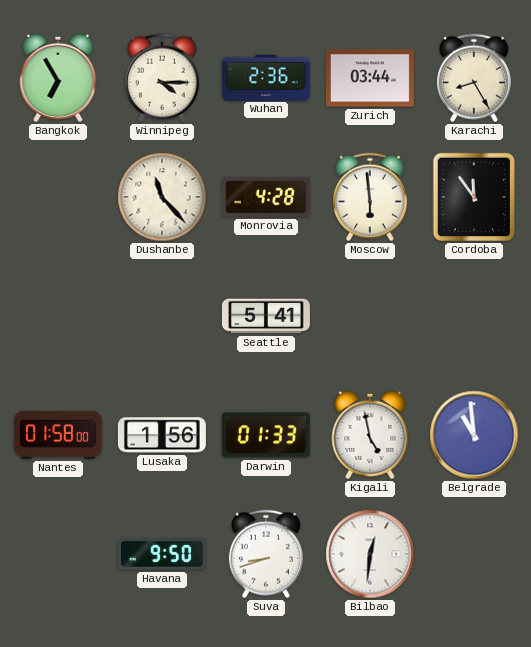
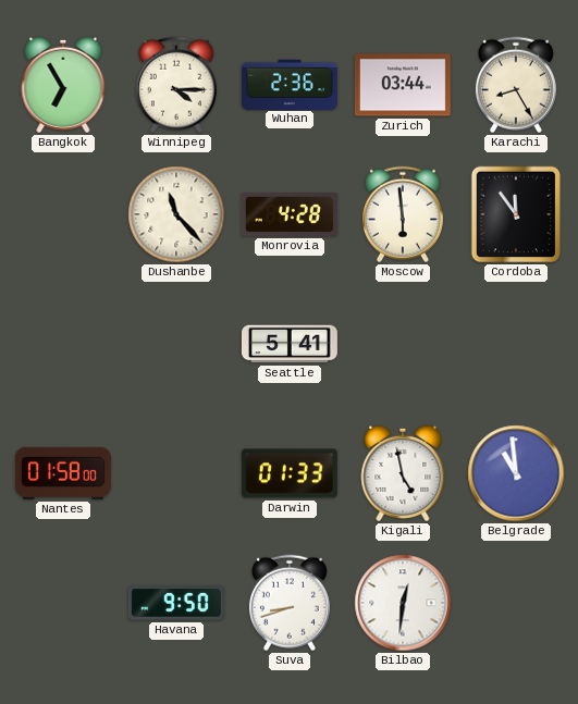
Lusaka: 1:56 -> none (162, 435)
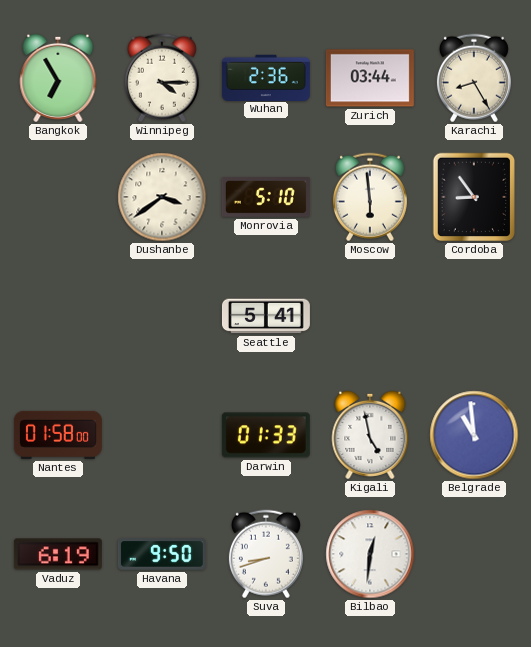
Dushanbe: 11:23 -> 3:39 (162, 197)
Monrovia: 4:28 -> 5:10 (266, 198)
Cordoba: 11:54 -> 8:54 (474, 197)
Vaduz: none -> 6:19 (58, 554)
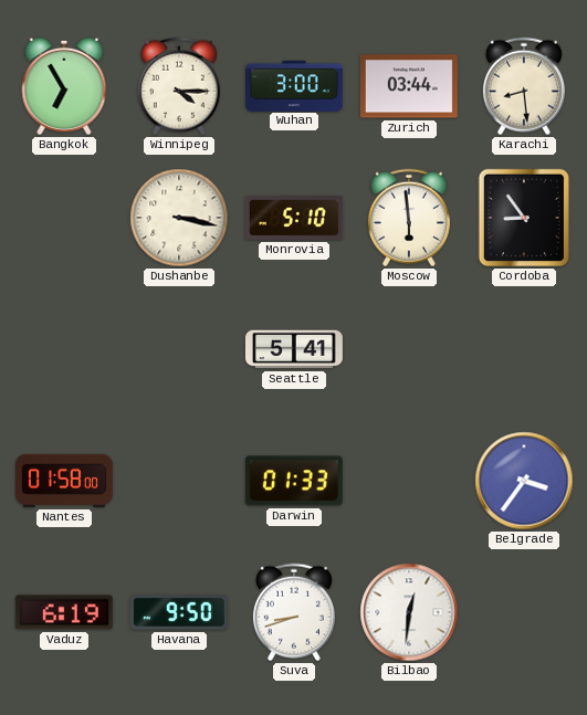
Wuhan: 2:36 -> 3:00 (294, 85)
Karachi: 8:25 -> 8:29 (524, 86)
Dushanbe: 3:39 -> 3:17 (179, 218)
Kigali: 4:58 -> none (370, 435)
Belgrade: 10:59 -> 3:36 (524, 481)
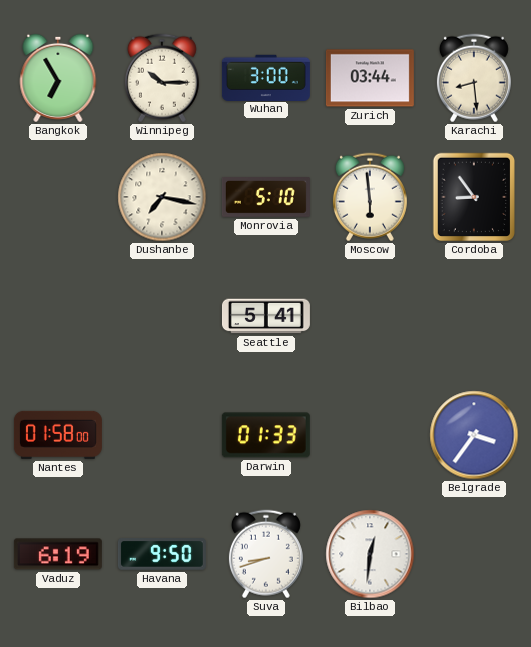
Winnipeg: 4:15 -> 10:15 (162, 78)
Dushanbe: 3:17 -> 7:17 (162, 197)
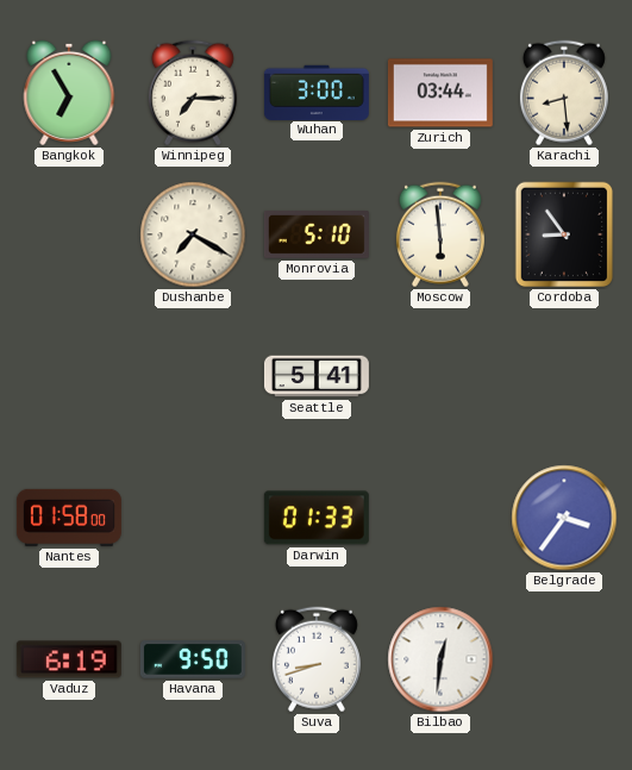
Winnipeg: 10:15 -> 7:15 (193, 93)
Dushanbe: 7:17 -> 7:20 (193, 234)
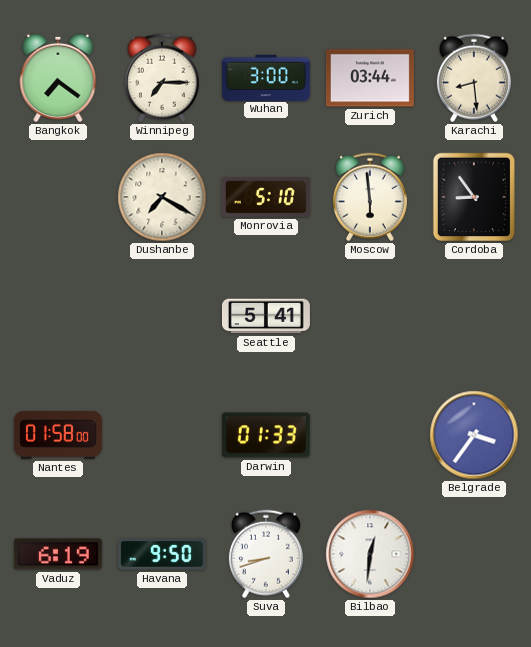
Bangkok: 6:55 -> 7:21 (58, 78)
